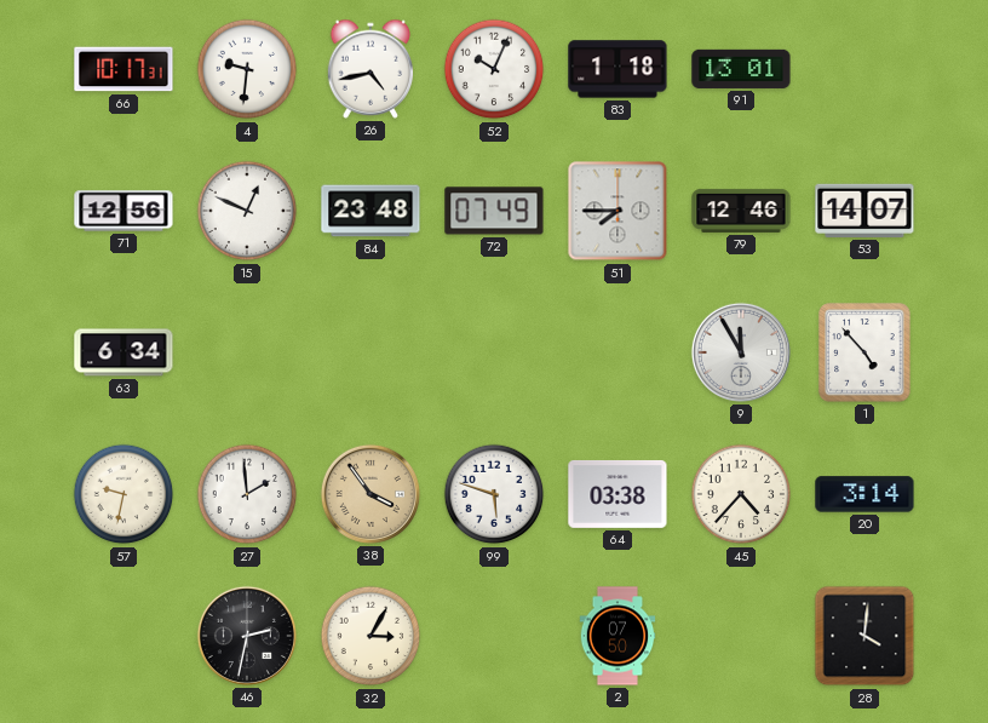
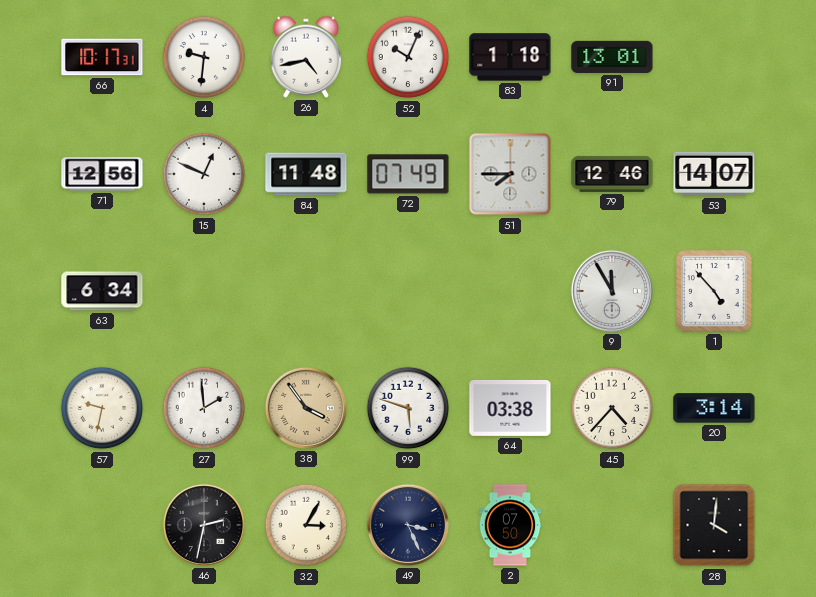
84: 23:48 -> 11:48 (306, 174)
49: none -> 3:26 (408, 525)
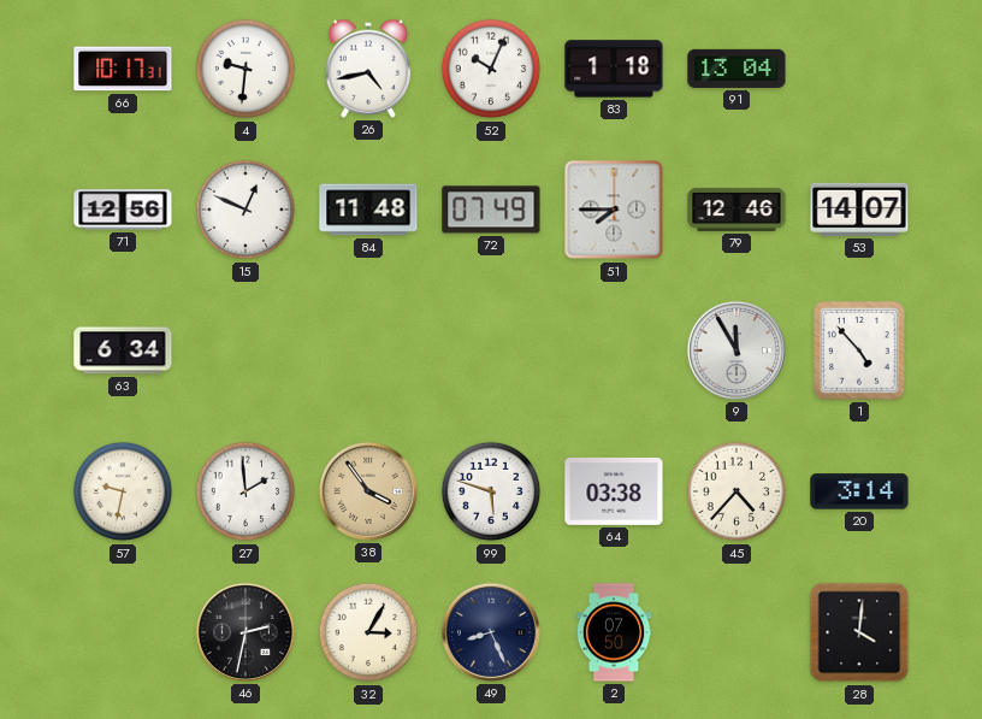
91: 13:01 -> 13:04 (736, 69)
49: 3:26 -> 8:26 (491, 632)
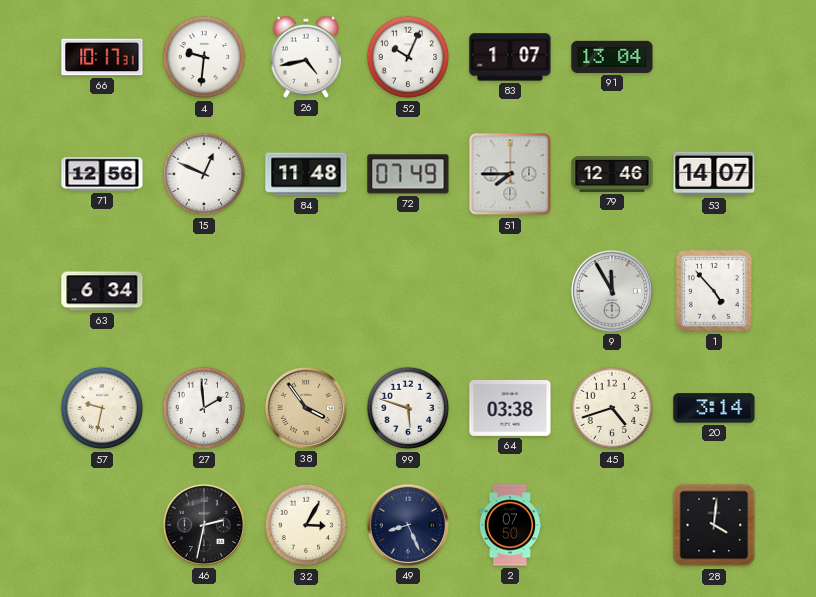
83: 1:18 -> 1:07 (510, 57)
45: 4:37 -> 4:42 (612, 408)
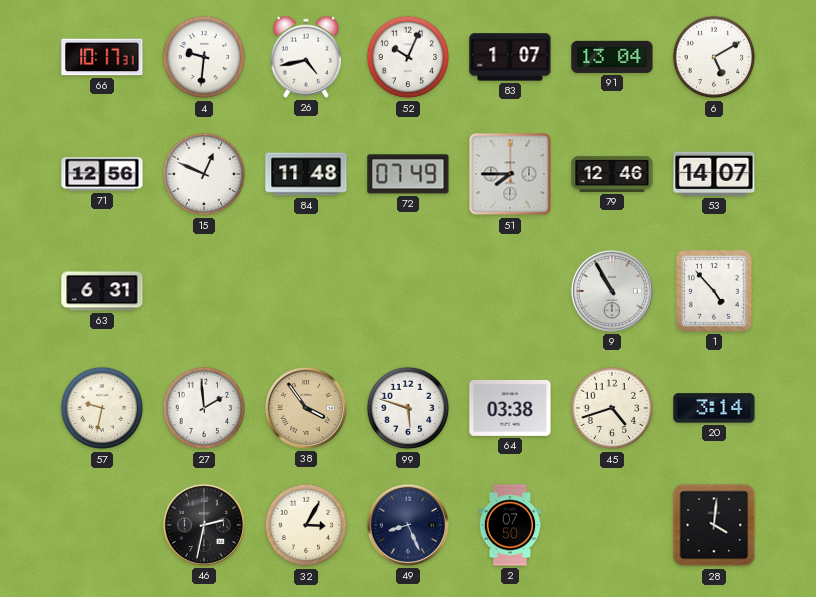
6: none -> 5:10 (714, 57)
63: 6:34 -> 6:31 (102, 291)
9: 11:55 -> 10:55 (612, 291)
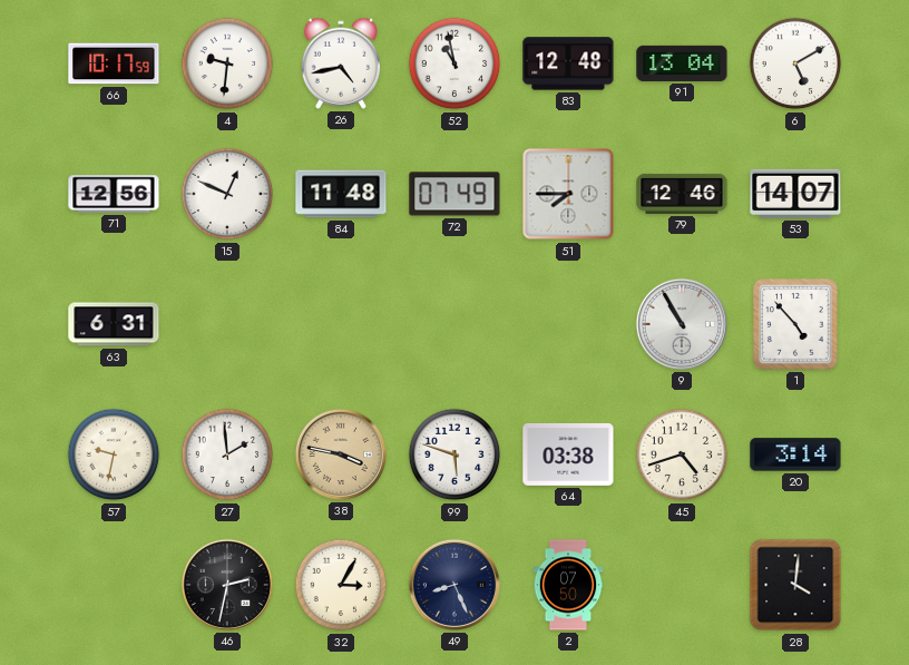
66: 10:17:31 -> 10:17:59 (114, 63)
52: 10:04 -> 10:58 (454, 63)
83: 1:07 -> 12:48 (568, 63)
38: 3:54 -> 3:47 (341, 454)
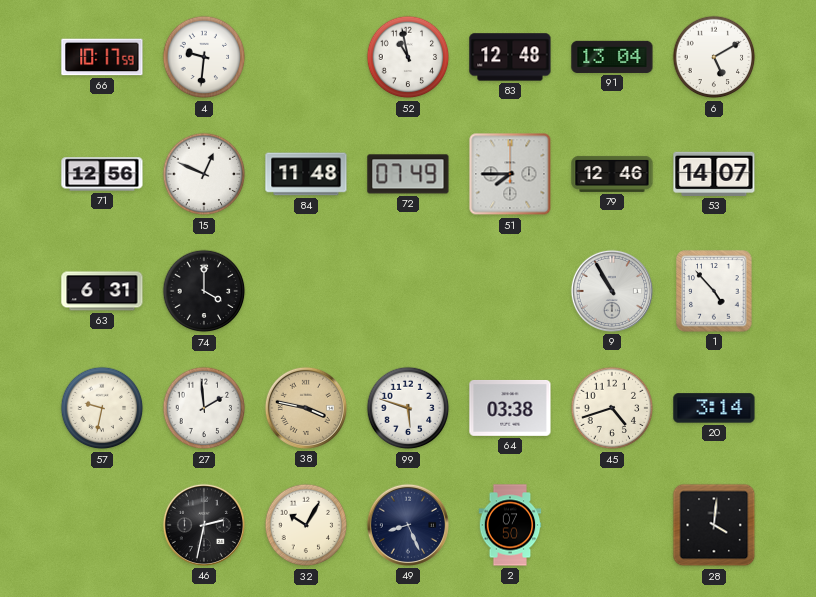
26: 4:43 -> none (341, 63)
74: none -> 4:00 (204, 291)
32: 3:05 -> 10:05 (306, 525)
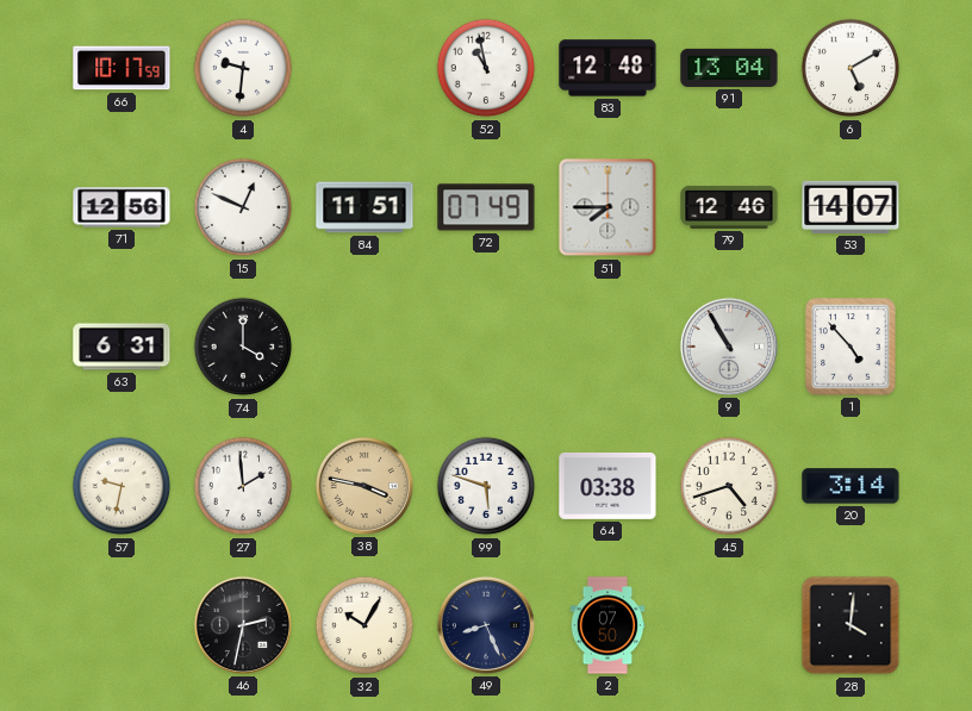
84: 11:48 -> 11:51 (364, 207)
